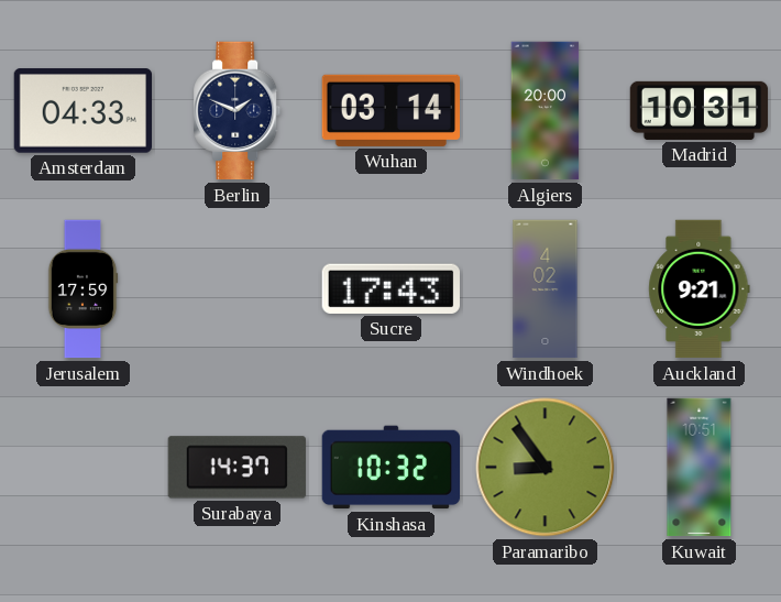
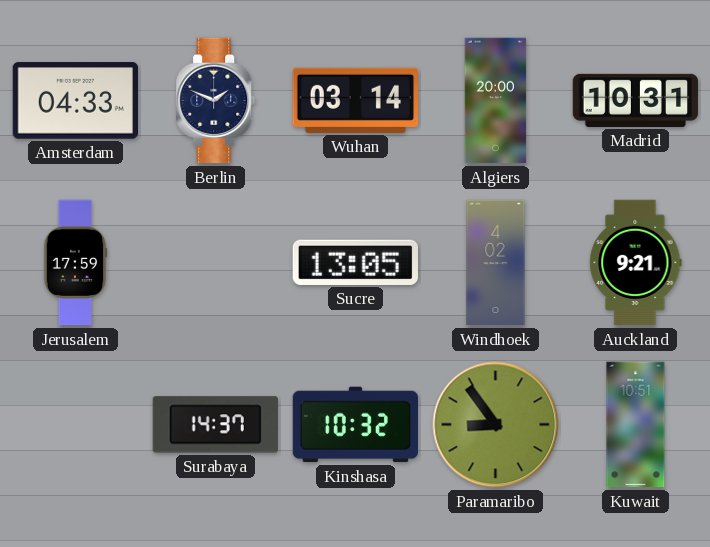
Sucre: 17:43 -> 13:05 (355, 262)
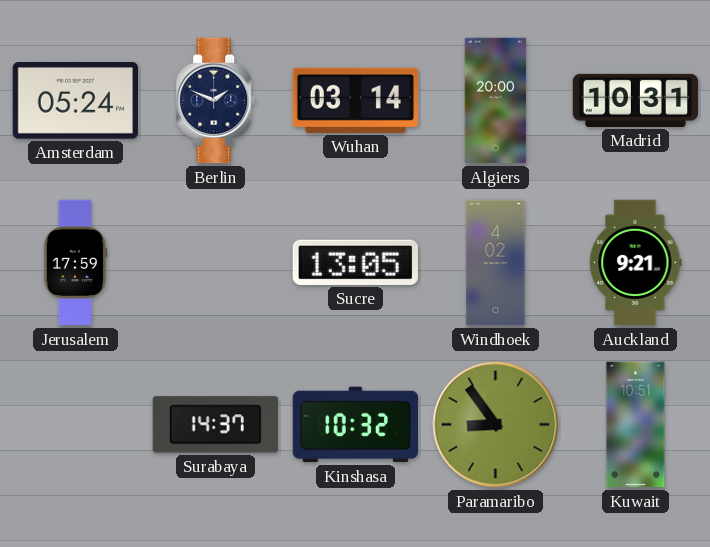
Amsterdam: 04:33 -> 05:24 (75, 101)
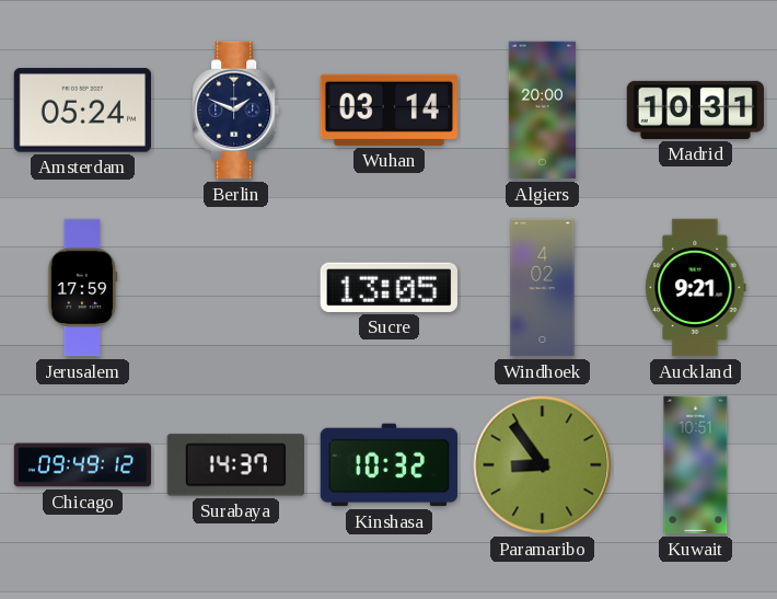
Chicago: none -> 09:49 (83, 465)
